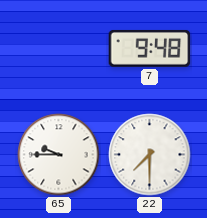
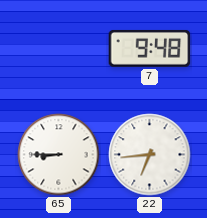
65: 9:45 -> 8:45 (59, 155)
22: 7:30 -> 6:44 (150, 155)
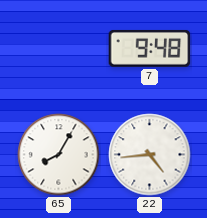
65: 8:45 -> 8:05 (59, 155)
22: 6:44 -> 4:44 (150, 155)
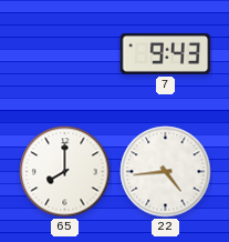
7: 9:48 -> 9:43 (166, 54)
65: 8:05 -> 8:00 (65, 172)
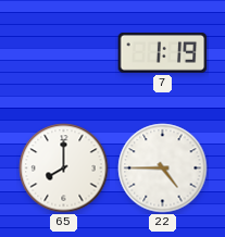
7: 9:43 -> 1:19 (163, 53)
22: 4:44 -> 4:45 (163, 169)
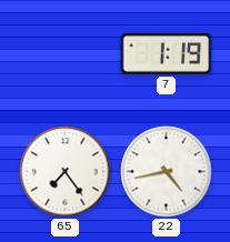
65: 8:00 -> 7:24 (66, 172)
22: 4:45 -> 4:43 (167, 172)
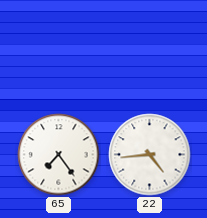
7: 1:19 -> none (167, 54)
22: 4:43 -> 4:44 (150, 155)
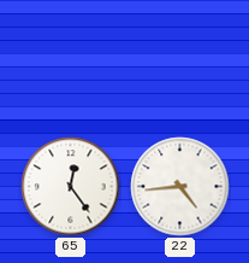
65: 7:24 -> 12:24 (71, 187)
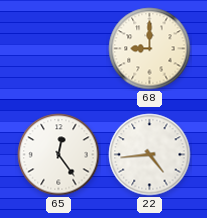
68: none -> 9:00 (150, 49)
